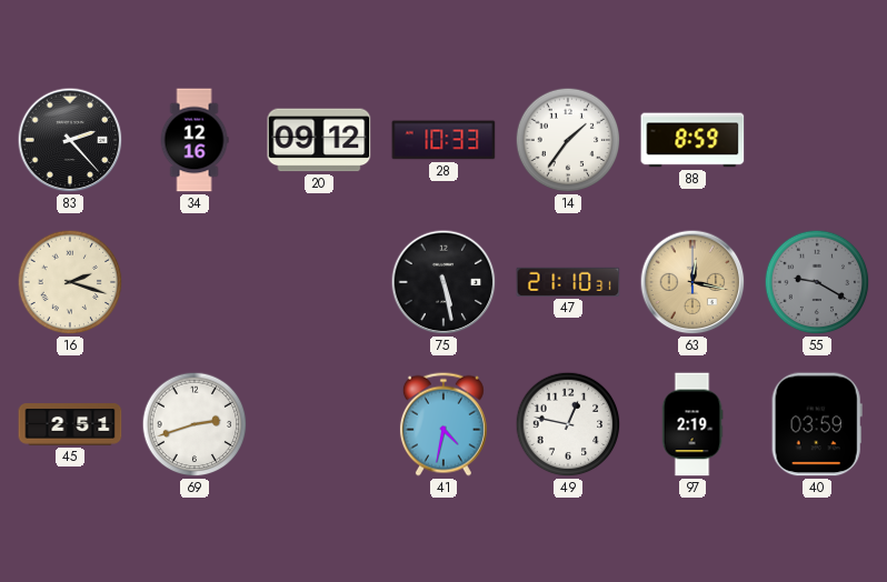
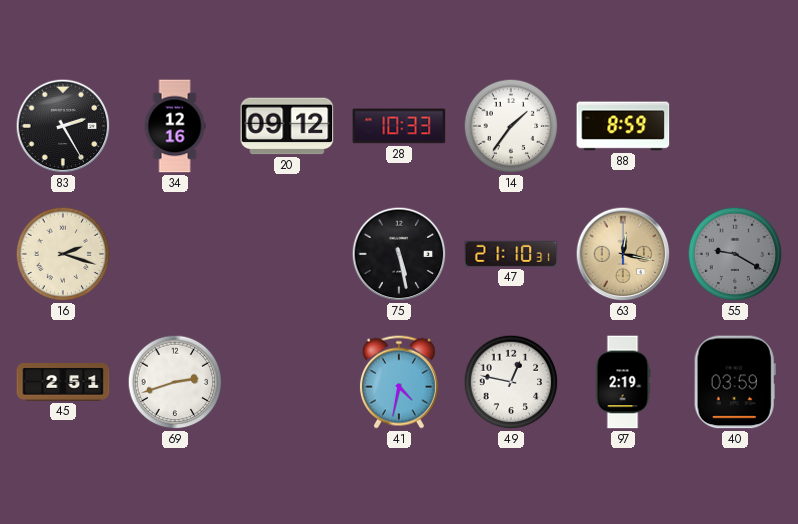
83: 2:23 -> 2:25 (63, 126)
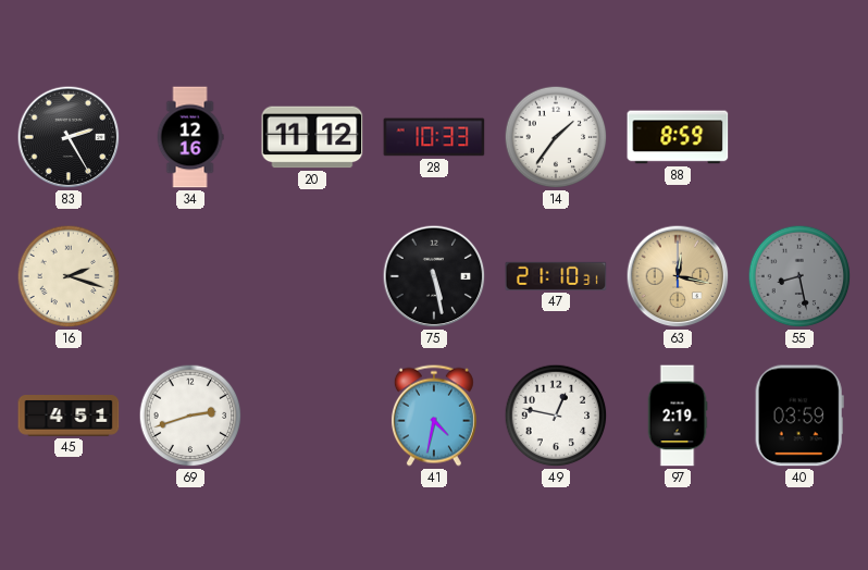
20: 09:12 -> 11:12 (312, 137)
55: 9:20 -> 8:28 (799, 276)
45: 2:51 -> 4:51 (69, 416)
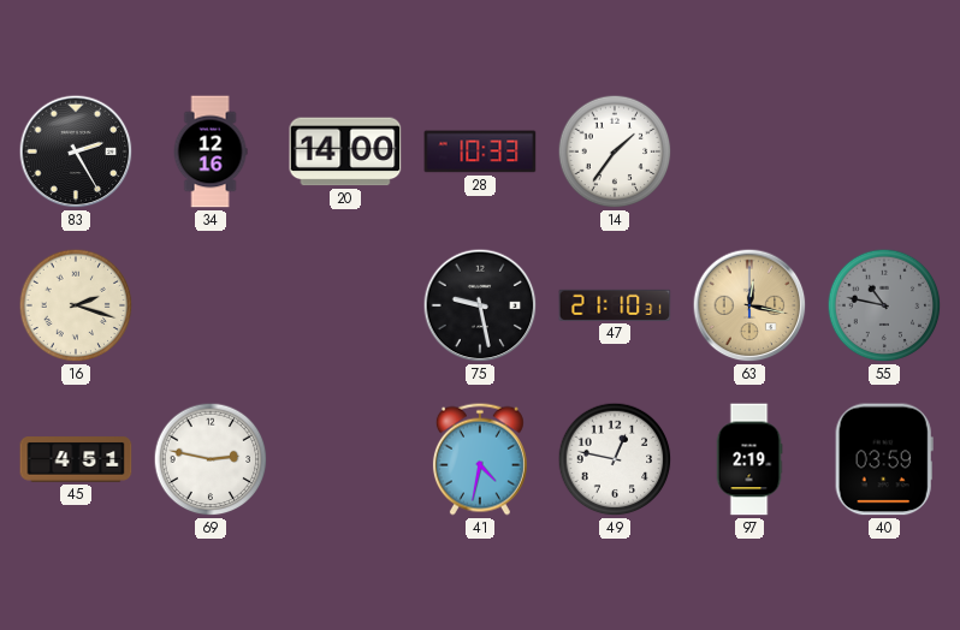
20: 11:12 -> 14:00 (345, 151)
88: 8:59 -> none (678, 137)
75: 5:28 -> 9:28 (480, 305)
55: 8:28 -> 10:47 (884, 305)
69: 2:42 -> 2:47 (211, 459)
